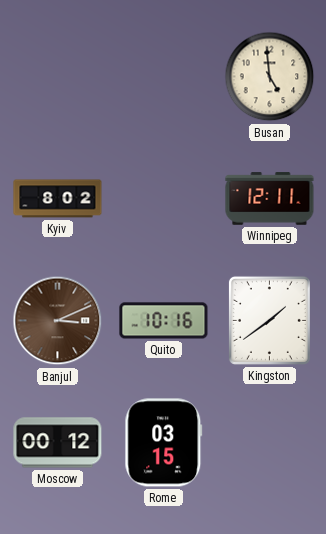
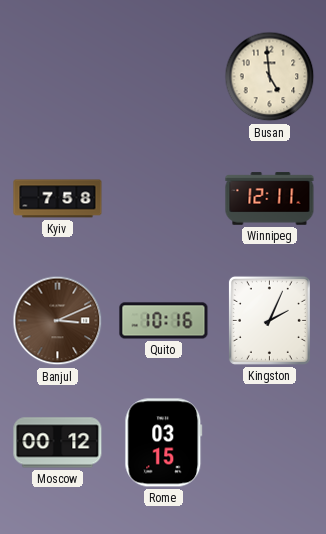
Kyiv: 8:02 -> 7:58 (58, 199)
Kingston: 1:39 -> 2:04 (269, 320)
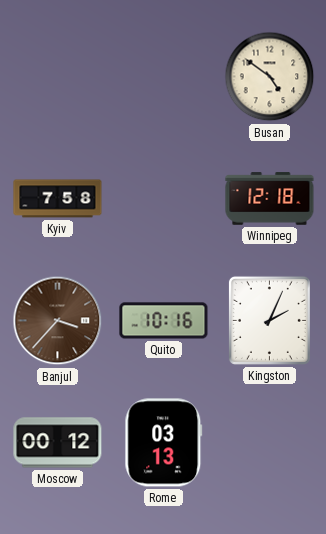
Busan: 4:59 -> 4:51 (270, 77)
Winnipeg: 12:11 -> 12:18 (270, 199)
Banjul: 3:11 -> 3:37 (58, 321)
Rome: 03:15 -> 03:13 (164, 443)
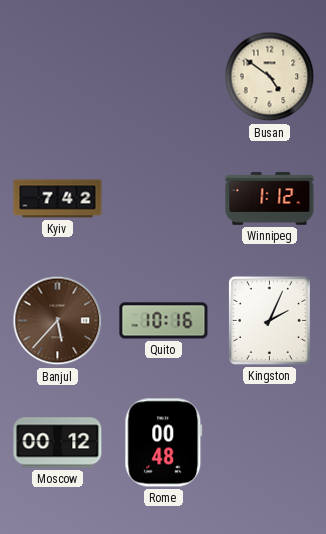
Kyiv: 7:58 -> 7:42 (58, 199)
Winnipeg: 12:18 -> 1:12 (270, 199)
Banjul: 3:37 -> 5:37 (58, 321)
Rome: 03:13 -> 00:48 (164, 443)
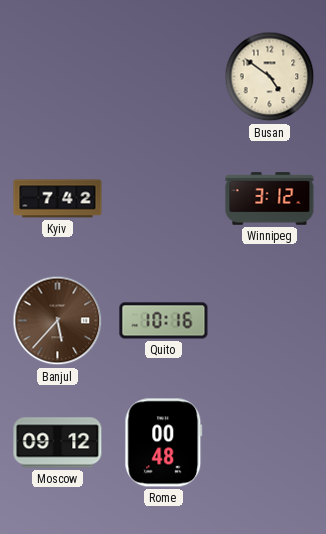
Winnipeg: 1:12 -> 3:12 (270, 199)
Kingston: 2:04 -> none (269, 320)
Moscow: 00:12 -> 09:12 (58, 443)
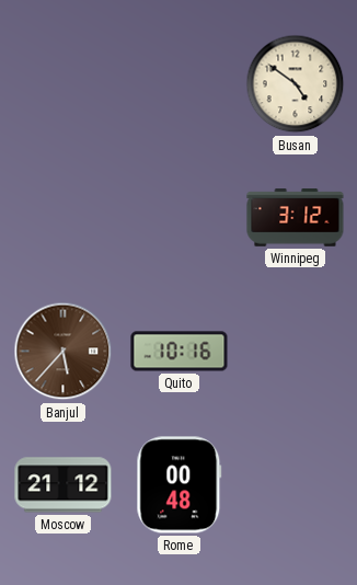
Kyiv: 7:42 -> none (58, 199)
Moscow: 09:12 -> 21:12 (64, 485)
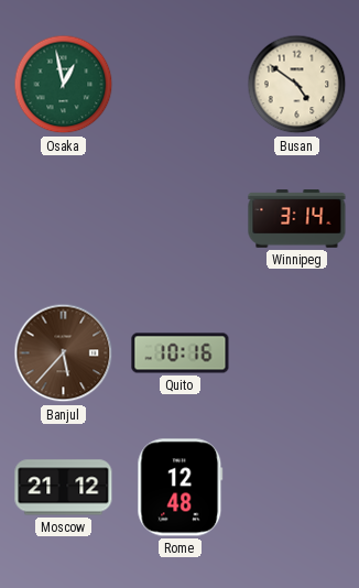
Osaka: none -> 12:58 (64, 85)
Winnipeg: 3:12 -> 3:14 (297, 219)
Rome: 00:48 -> 12:48 (181, 488)
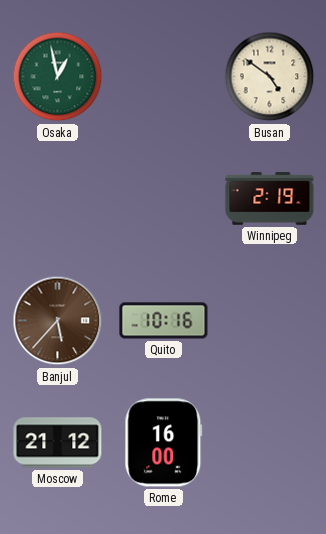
Winnipeg: 3:14 -> 2:19 (270, 199)
Rome: 12:48 -> 16:00 (164, 443)
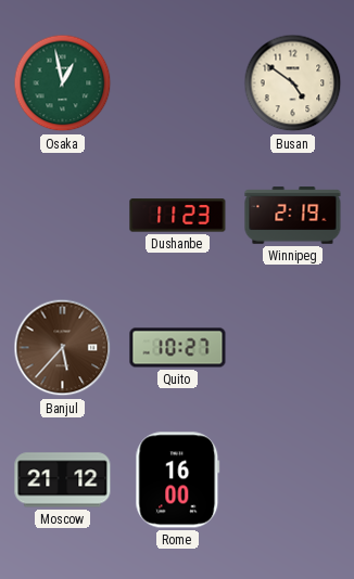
Dushanbe: none -> 11:23 (178, 216)
Quito: 10:16 -> 10:27 (178, 348)
